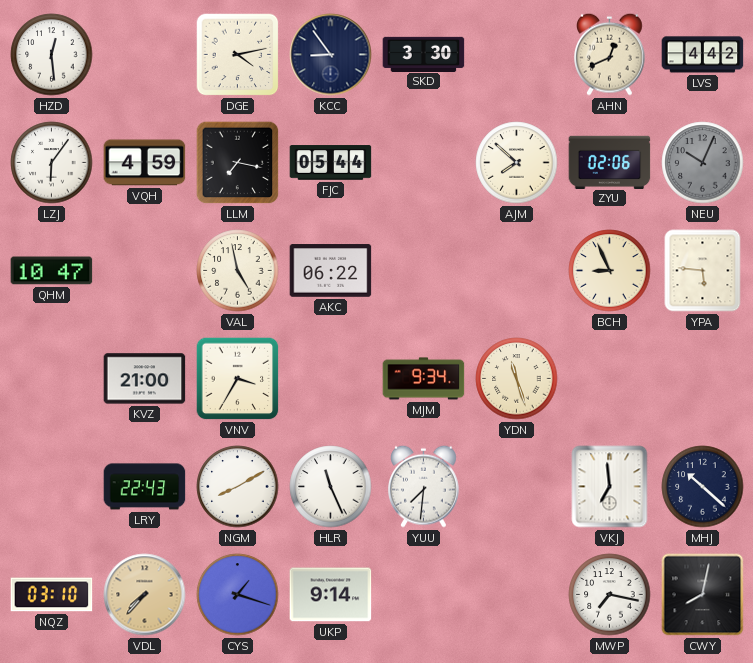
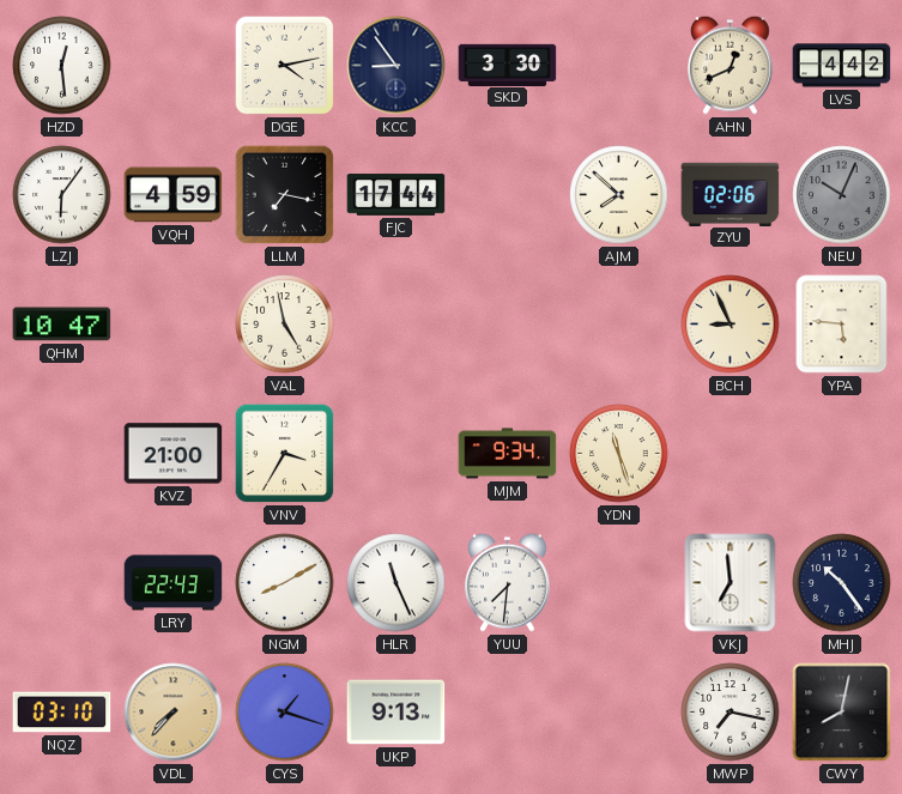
FJC: 05:44 -> 17:44 (396, 195)
AKC: 06:22 -> none (331, 271)
MHJ: 10:22 -> 10:24 (842, 583)
UKP: 9:14 -> 9:13 (396, 713)
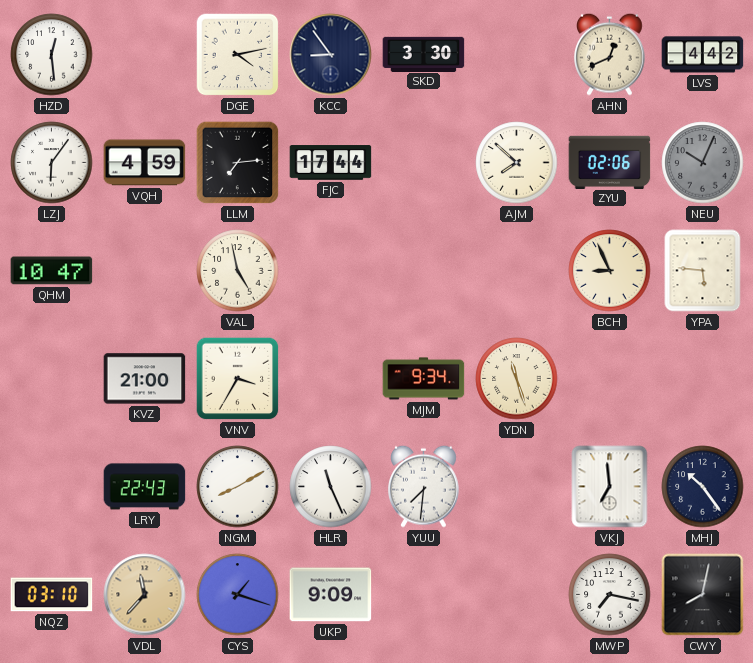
LLM: 7:17 -> 7:14 (238, 163)
VDL: 7:37 -> 11:37 (145, 595)
UKP: 9:13 -> 9:09 (331, 595)
